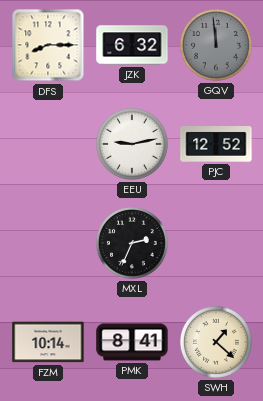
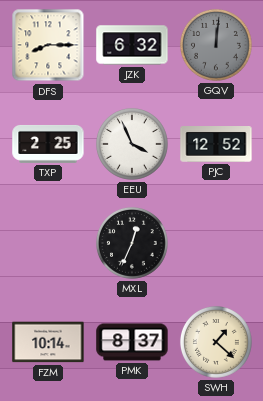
GQV: 11:59 -> 12:01 (216, 45)
TXP: none -> 2:25 (48, 144)
EEU: 9:13 -> 3:56 (132, 144)
MXL: 2:34 -> 12:34 (132, 243)
PMK: 8:41 -> 8:37 (132, 342)
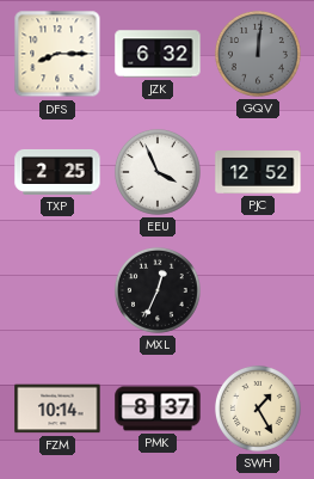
SWH: 1:22 -> 1:25 (258, 409)
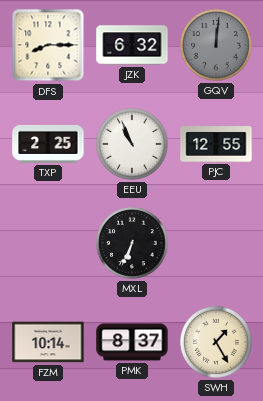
EEU: 3:56 -> 10:56 (132, 144)
PJC: 12:52 -> 12:55 (216, 145)
MXL: 12:34 -> 6:34 (132, 243)
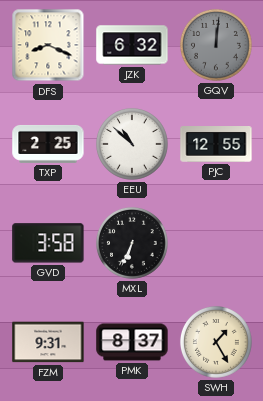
DFS: 8:15 -> 8:19 (48, 45)
EEU: 10:56 -> 10:52 (132, 144)
GVD: none -> 3:58 (48, 243)
FZM: 10:14 -> 9:31 (48, 342)
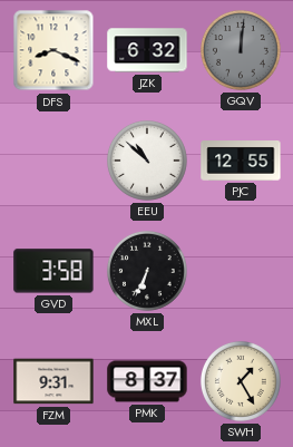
TXP: 2:25 -> none (48, 144)
